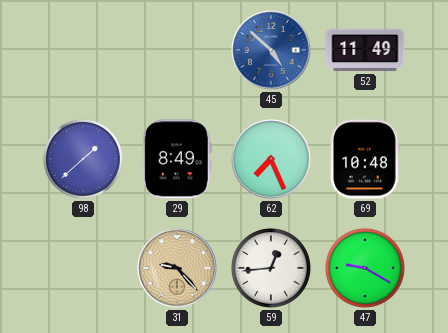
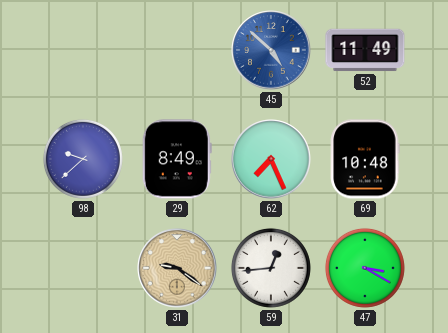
98: 1:38 -> 9:38 (83, 159)
31: 9:23 -> 9:21 (177, 268)
47: 9:20 -> 3:20 (365, 268)
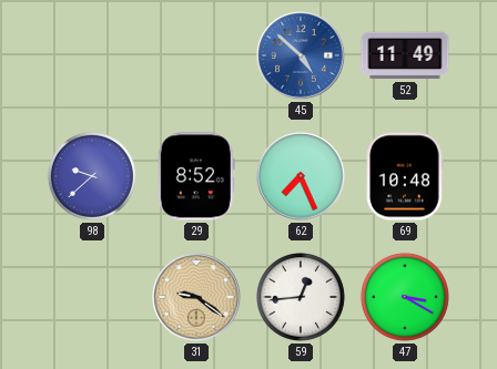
29: 8:49 -> 8:52 (196, 176)
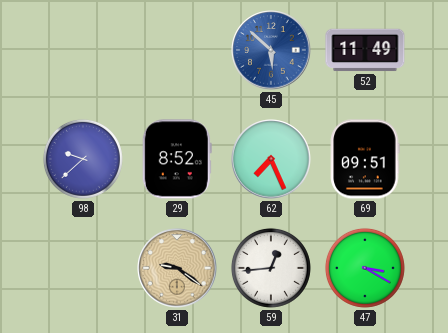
45: 4:52 -> 5:52 (271, 50)
69: 10:48 -> 09:51 (365, 159)
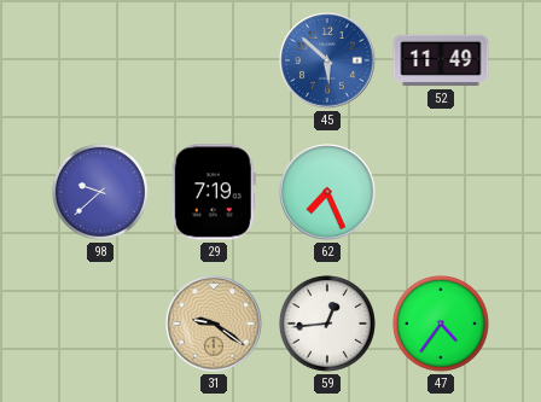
29: 8:52 -> 7:19 (214, 192)
69: 09:51 -> none (365, 159)
47: 3:20 -> 4:36 (441, 324)
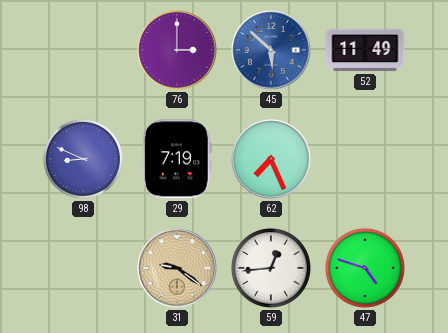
76: none -> 3:00 (177, 50)
98: 9:38 -> 8:49 (83, 159)
47: 4:36 -> 4:48 (365, 268)
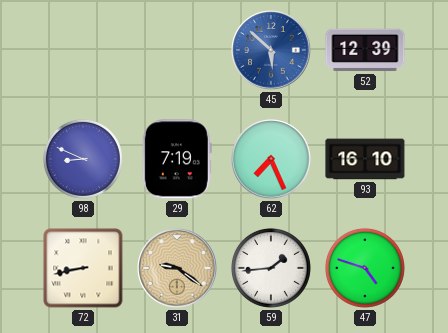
76: 3:00 -> none (177, 50)
52: 11:49 -> 12:39 (365, 50)
93: none -> 16:10 (365, 159)
72: none -> 8:43 (83, 268)
59: 12:44 -> 1:44 (271, 268)
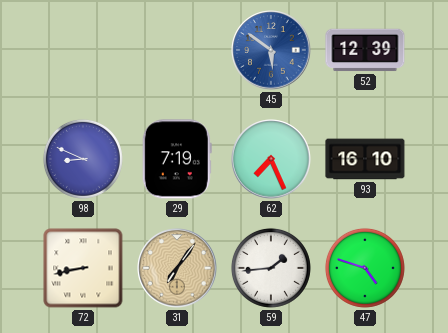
45: 5:52 -> 5:51 (271, 50)
31: 9:21 -> 7:06 (177, 268)
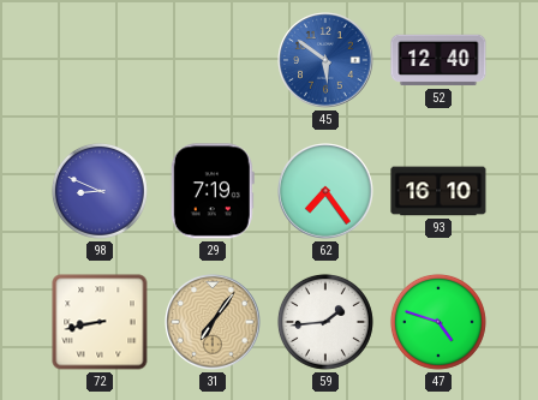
52: 12:39 -> 12:40 (438, 60)
62: 7:26 -> 7:24 (325, 191)
